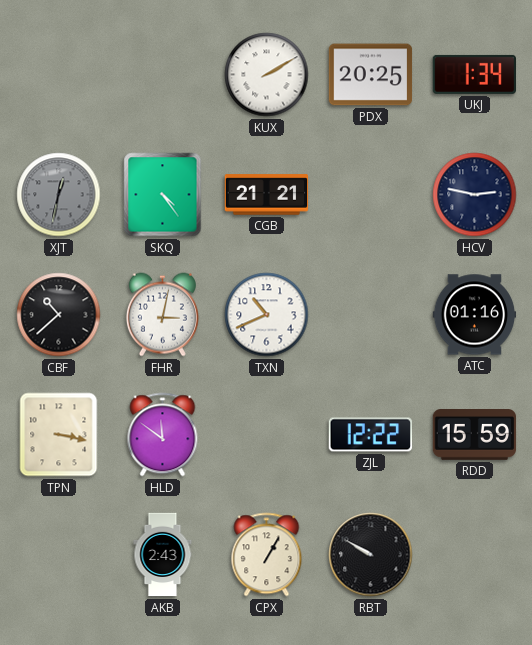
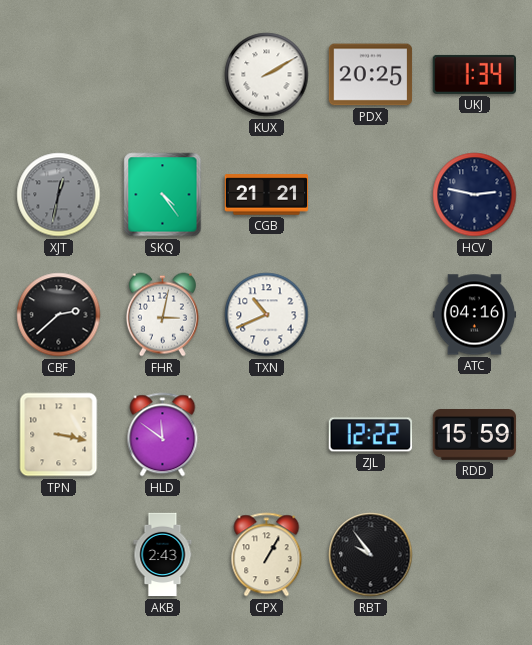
CBF: 10:38 -> 2:38 (59, 315)
ATC: 01:16 -> 04:16 (475, 315)
RBT: 9:50 -> 9:54 (371, 555)
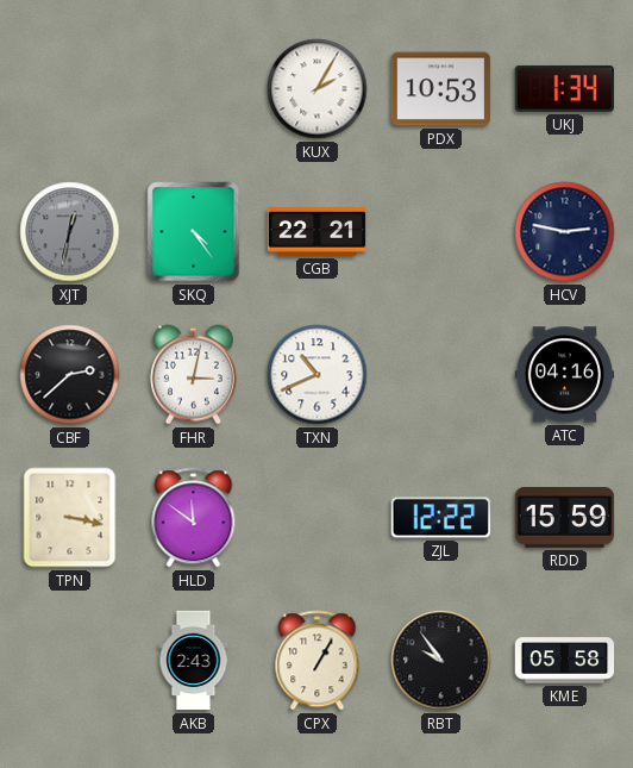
KUX: 2:10 -> 2:05 (318, 89)
PDX: 20:25 -> 10:53 (441, 89)
CGB: 21:21 -> 22:21 (318, 232)
KME: none -> 05:58 (565, 661)
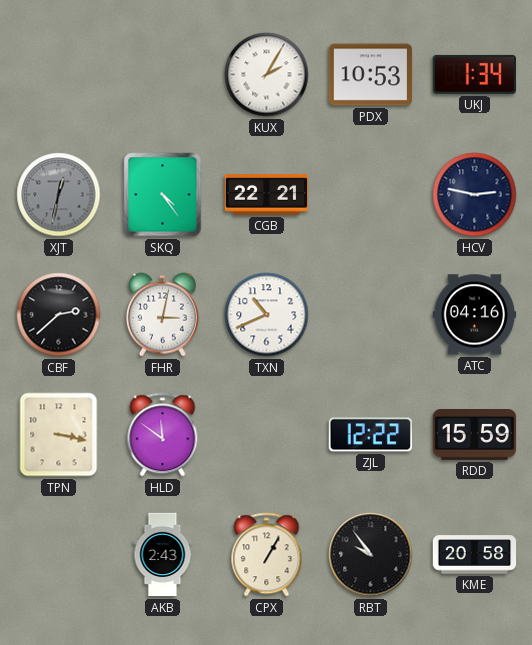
KME: 05:58 -> 20:58 (475, 555)
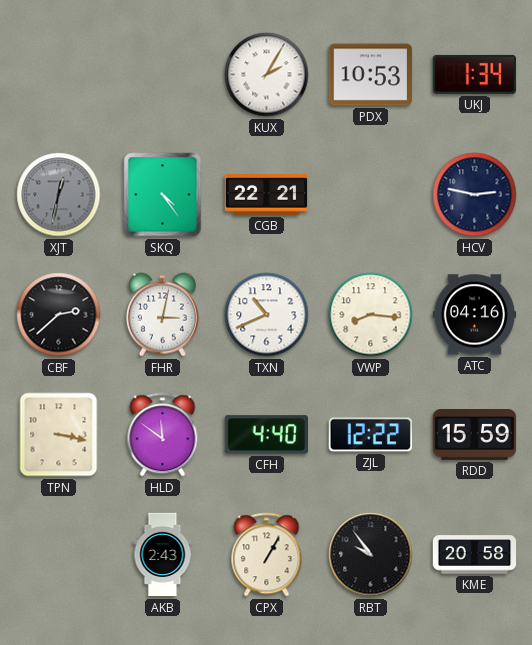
VWP: none -> 8:16 (371, 315)
CFH: none -> 4:40 (266, 435)
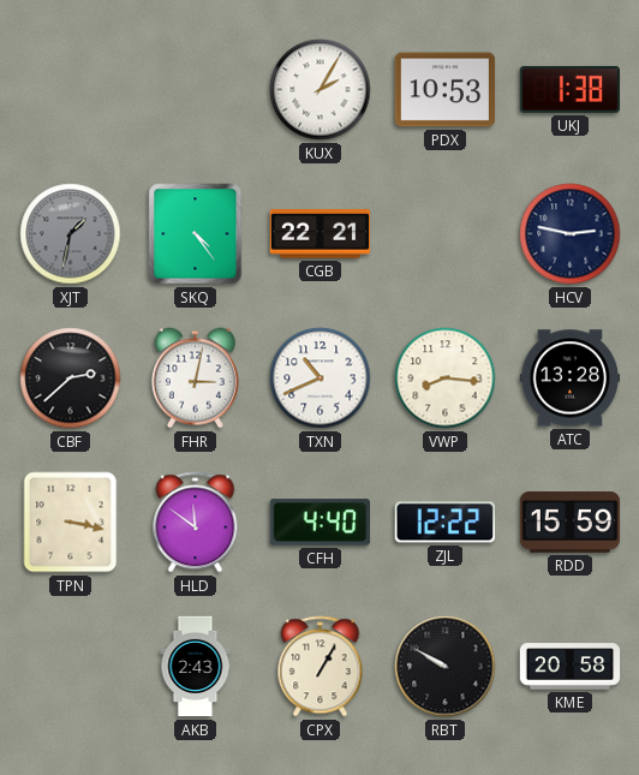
UKJ: 1:34 -> 1:38 (571, 89)
XJT: 12:32 -> 1:32 (71, 234)
ATC: 04:16 -> 13:28 (571, 378)
RBT: 9:54 -> 9:50 (446, 667)
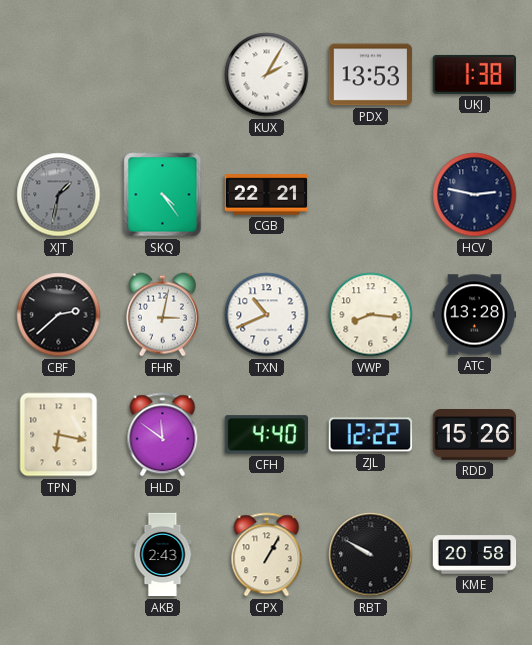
PDX: 10:53 -> 13:53 (371, 75)
TPN: 3:17 -> 6:17 (59, 435)
RDD: 15:59 -> 15:26 (475, 435)
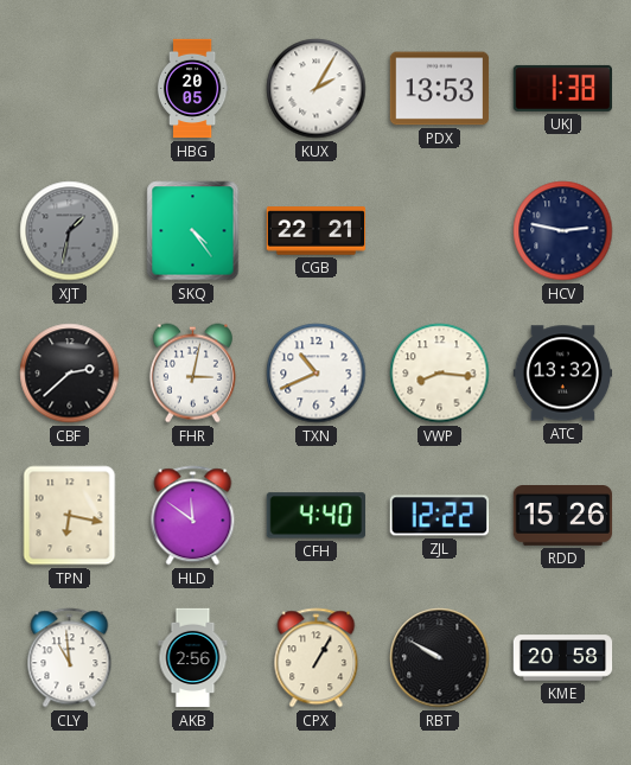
HBG: none -> 20:05 (192, 89)
ATC: 13:28 -> 13:32 (563, 374)
CLY: none -> 10:59 (70, 658)
AKB: 2:43 -> 2:56 (193, 658)
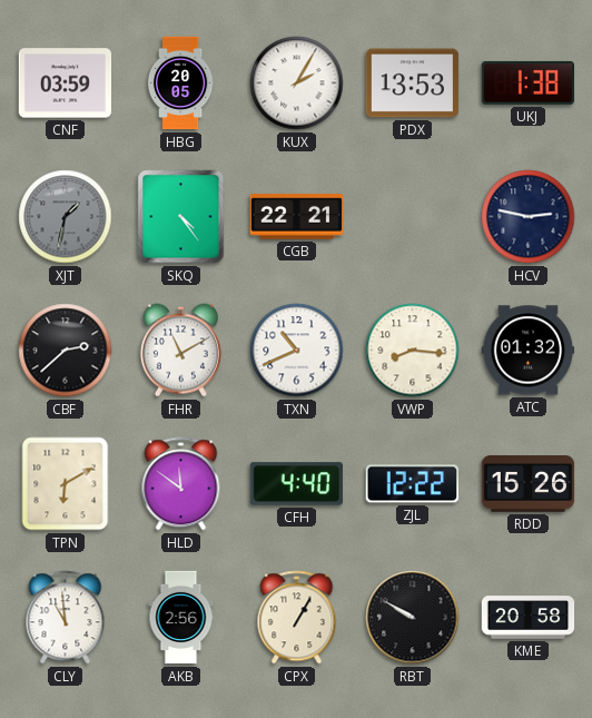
CNF: none -> 03:59 (66, 83)
FHR: 3:02 -> 11:10 (180, 351)
ATC: 13:32 -> 01:32 (529, 351)
TPN: 6:17 -> 6:10 (66, 484)
